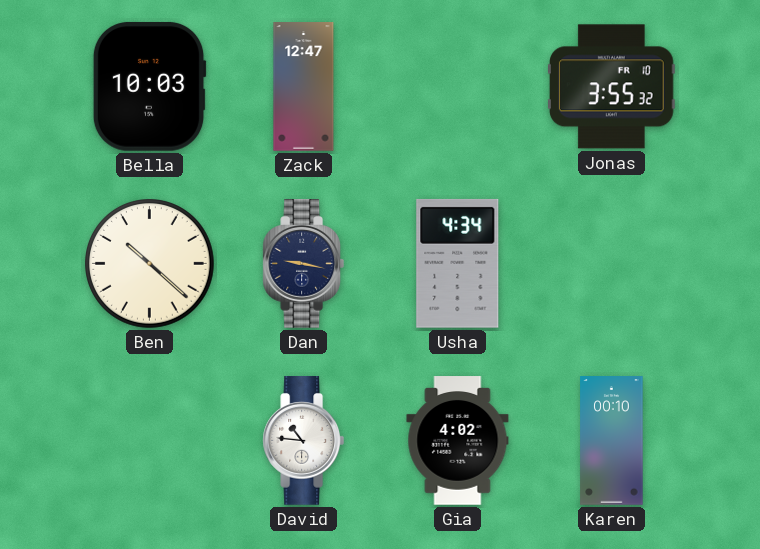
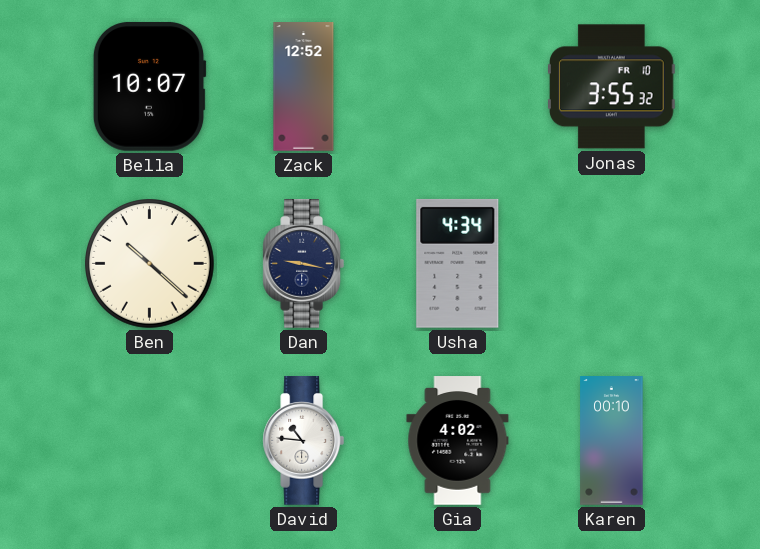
Bella: 10:03 -> 10:07 (149, 86)
Zack: 12:47 -> 12:52 (304, 87)
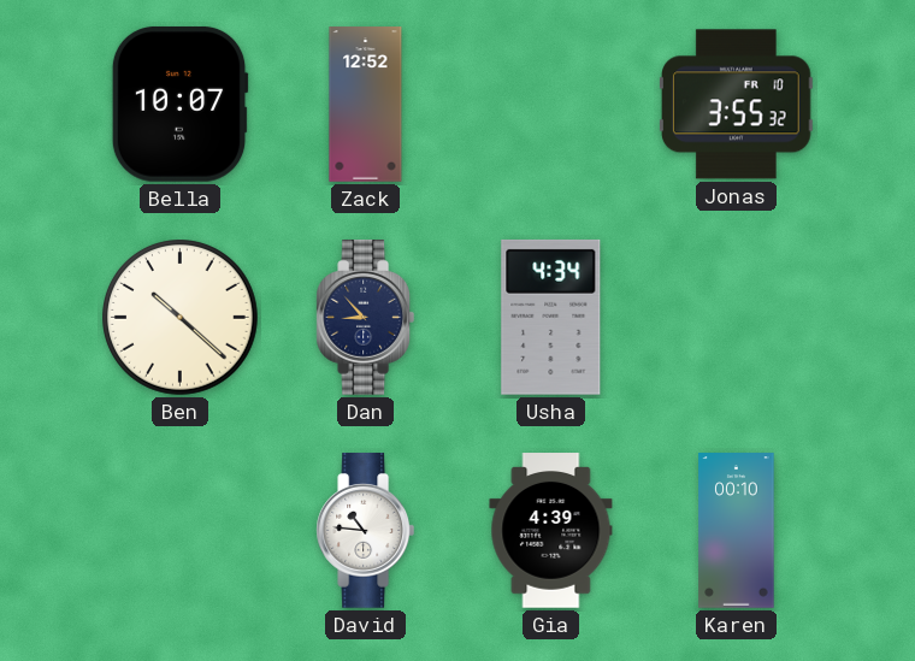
Dan: 9:17 -> 8:53 (365, 318)
Gia: 4:02 -> 4:39 (551, 531)
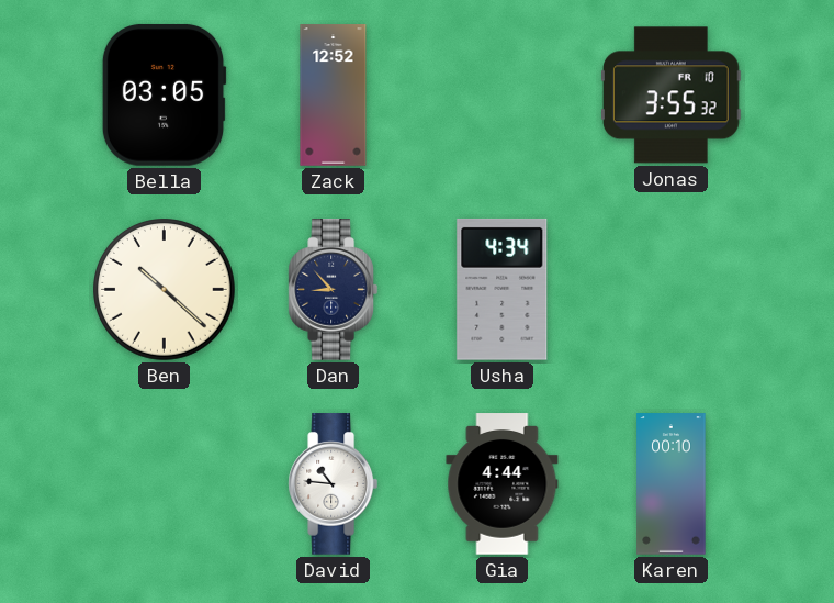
Bella: 10:07 -> 03:05 (164, 94)
Gia: 4:39 -> 4:44 (503, 484)
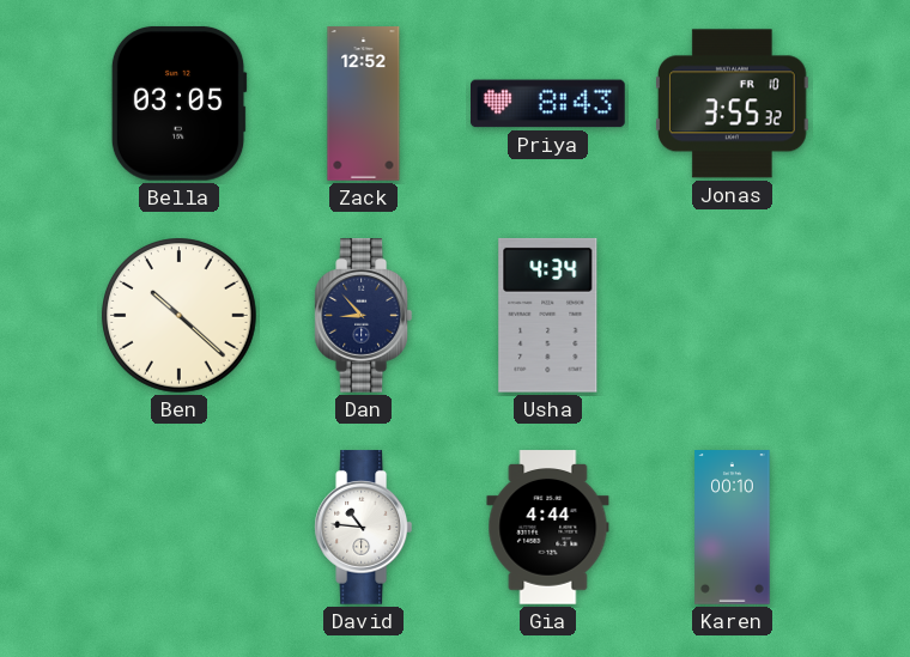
Priya: none -> 8:43 (548, 104)
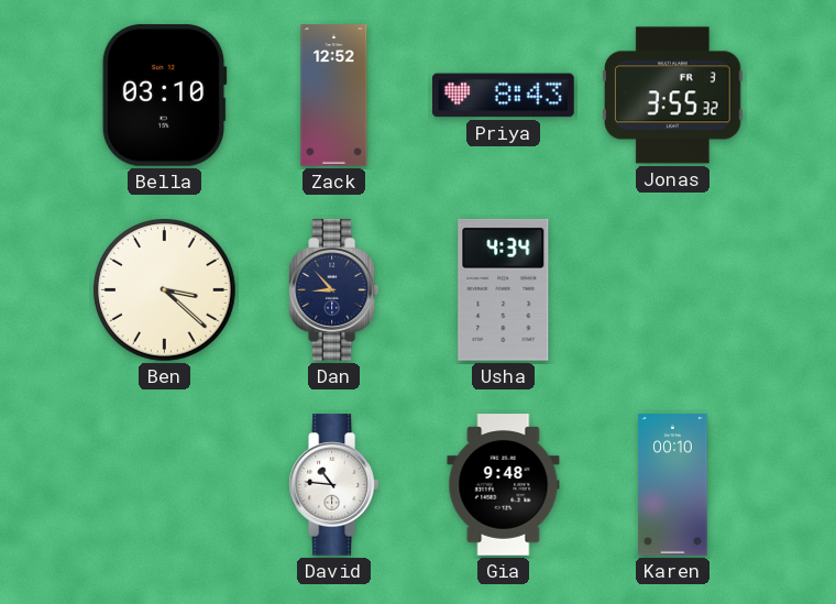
Bella: 03:05 -> 03:10 (164, 95)
Jonas date: FR 10 -> FR 3 (672, 96)
Ben: 10:22 -> 3:22 (165, 290)
Gia: 4:44 -> 9:48 (504, 485)
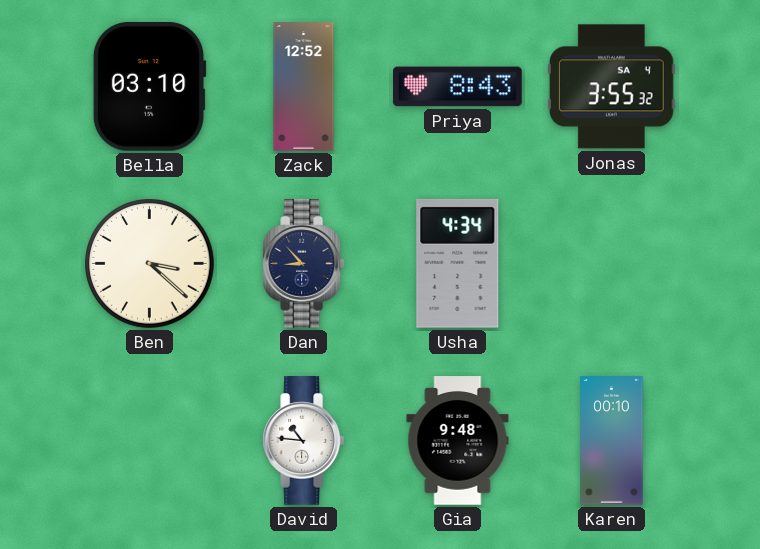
Jonas date: FR 3 -> SA 4 (611, 87)
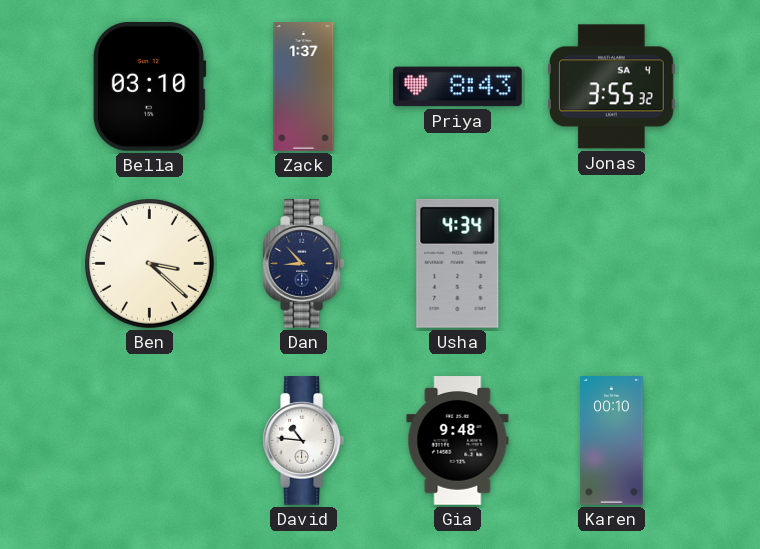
Zack: 12:52 -> 1:37 (304, 87)
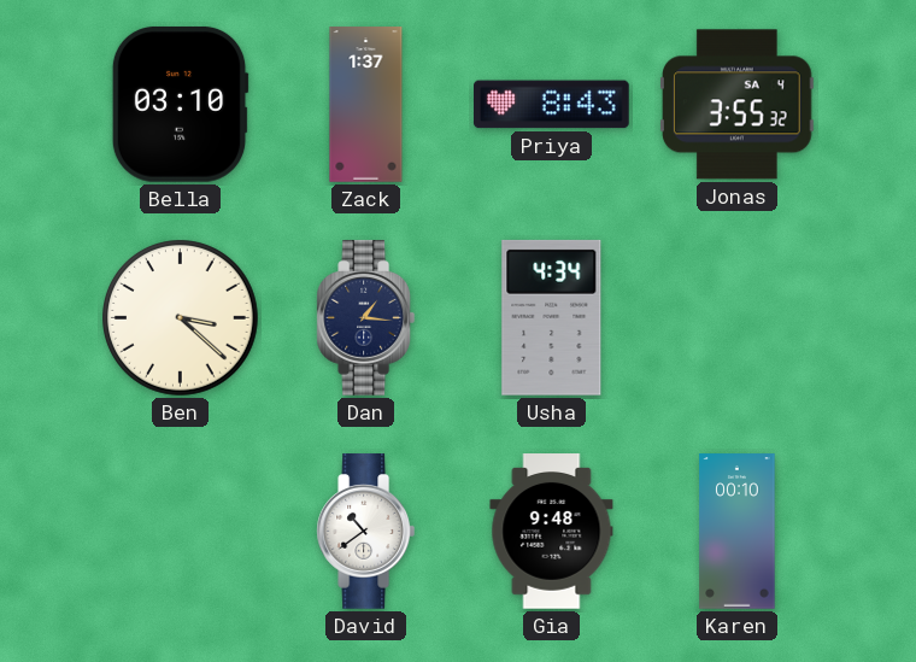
Dan: 8:53 -> 1:16 (365, 318)
David: 10:46 -> 10:39 (365, 532)
